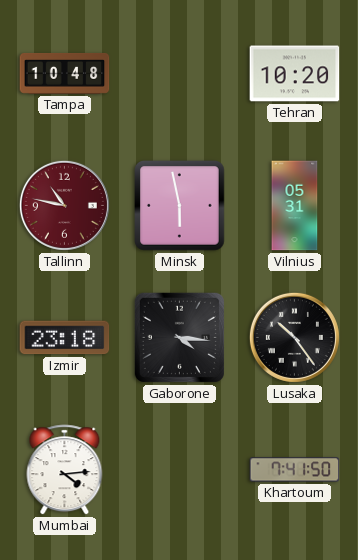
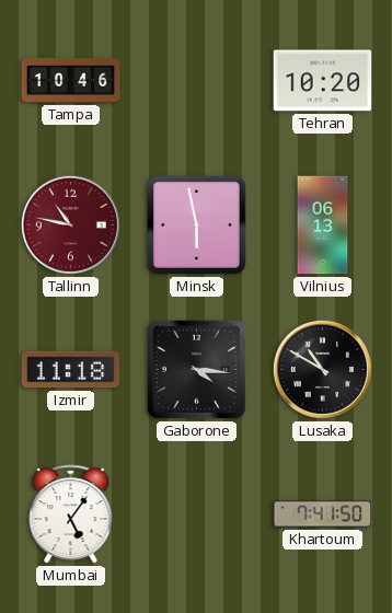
Tampa: 10:48 -> 10:46 (71, 80)
Vilnius: 05:31 -> 06:13 (323, 225)
Izmir: 23:18 -> 11:18 (71, 370)
Lusaka: 10:24 -> 10:50 (322, 369)
Mumbai: 4:14 -> 5:06 (71, 514)
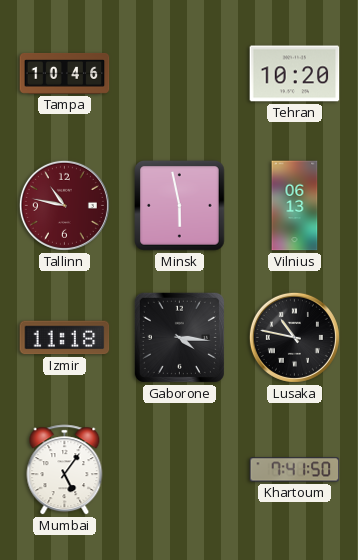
Lusaka: 10:50 -> 10:47 (294, 337)
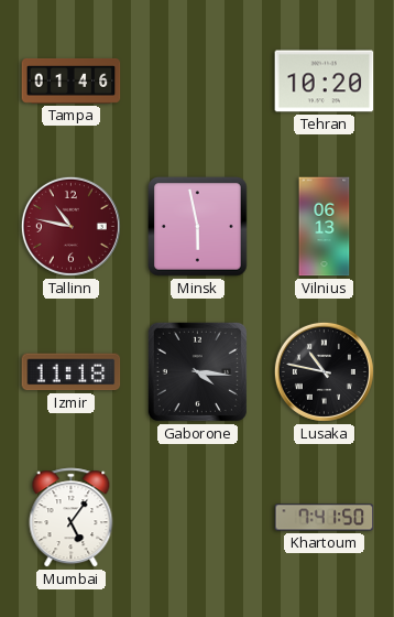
Tampa: 10:46 -> 01:46 (72, 80)
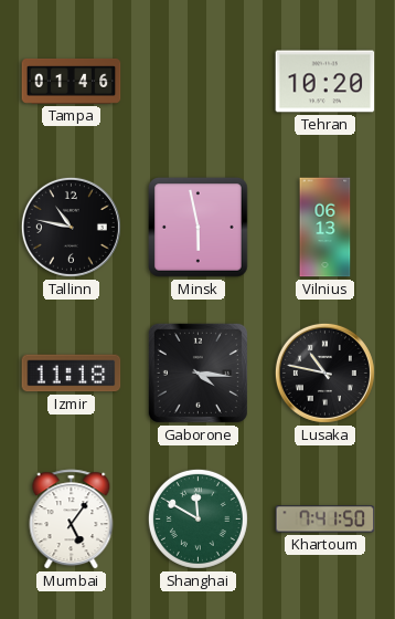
Tallinn dial: burgundy -> black (71, 227)
Shanghai: none -> 11:50 (197, 518)
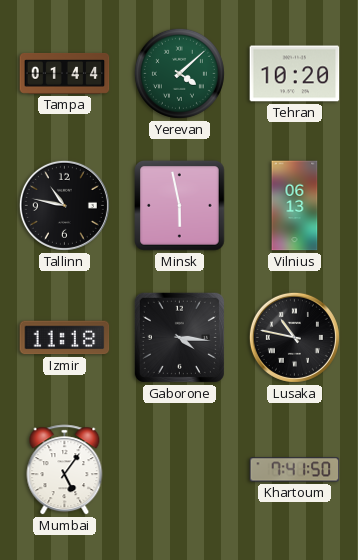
Tampa: 01:46 -> 01:44 (65, 73)
Yerevan: none -> 4:08 (179, 73)
Shanghai: 11:50 -> none (197, 518)
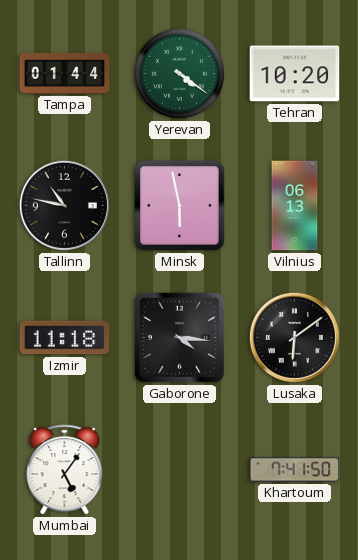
Yerevan: 4:08 -> 4:21 (179, 73)
Lusaka: 10:47 -> 6:09 (294, 337)
